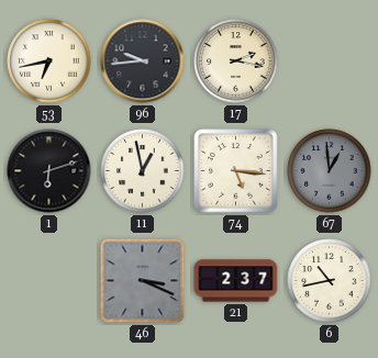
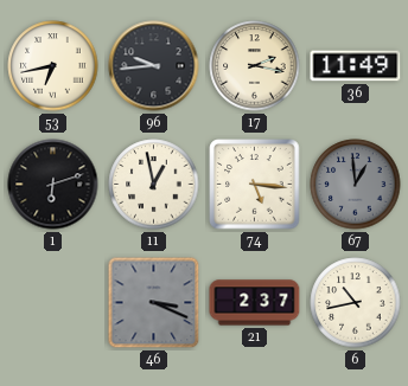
36: none -> 11:49 (356, 66)
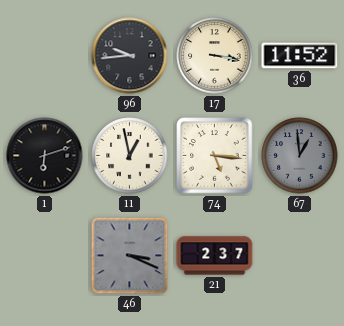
53: 6:43 -> none (53, 66)
17: 2:17 -> 3:17 (215, 56)
36: 11:49 -> 11:52 (300, 56)
6: 10:43 -> none (356, 303)
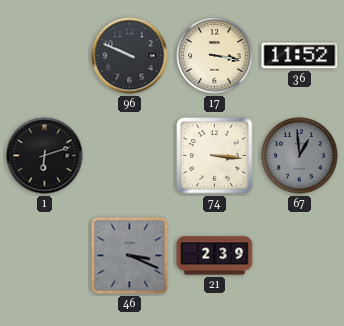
96: 9:44 -> 9:49 (130, 56)
11: 12:58 -> none (130, 156)
74: 5:16 -> 3:16 (215, 156)
21: 2:37 -> 2:39 (215, 256)
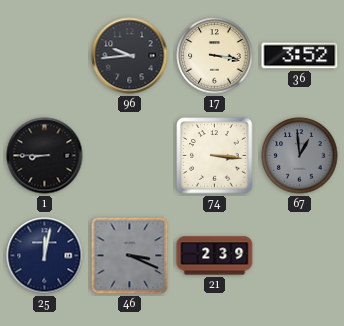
96: 9:49 -> 9:44 (130, 56)
36: 11:52 -> 3:52 (300, 56)
1: 6:12 -> 8:45 (45, 156)
25: none -> 12:02 (45, 256)
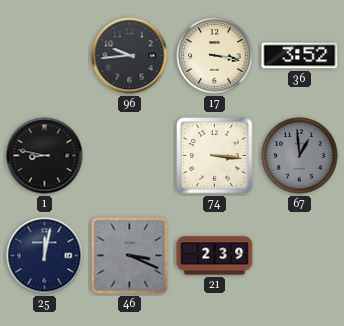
1: 8:45 -> 8:47 (45, 156)
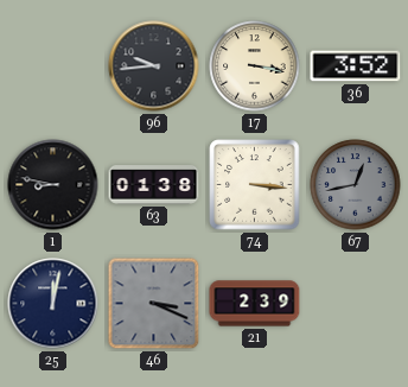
63: none -> 01:38 (154, 185)
67: 12:59 -> 12:43 (356, 185)
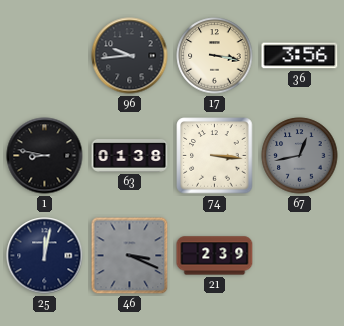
36: 3:52 -> 3:56 (300, 56)
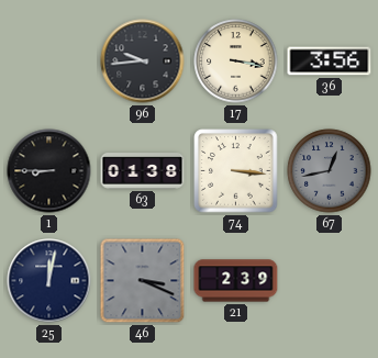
1: 8:47 -> 8:45 (49, 171)
